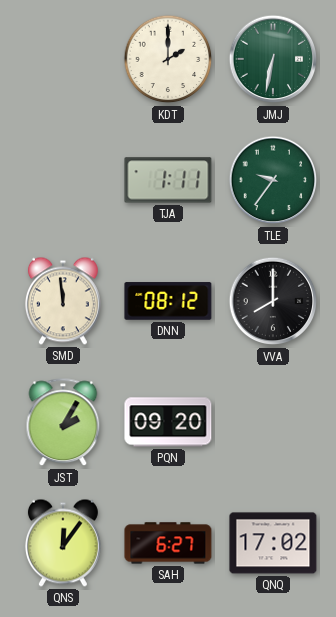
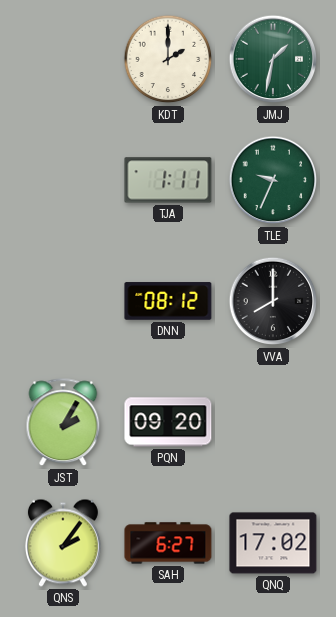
JMJ: 6:32 -> 1:32 (273, 59)
TLE: 9:36 -> 9:34 (273, 180)
SMD: 11:59 -> none (63, 301)
QNS: 12:06 -> 2:06 (63, 543)
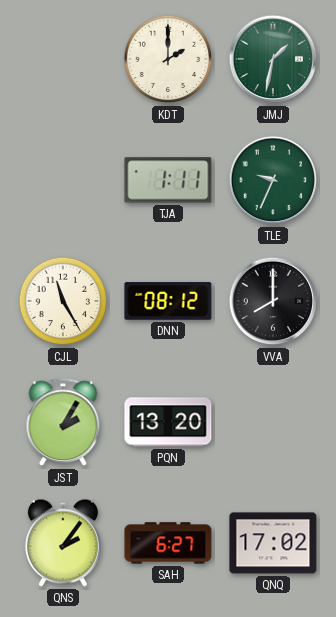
CJL: none -> 11:25 (63, 301)
PQN: 09:20 -> 13:20 (168, 422)
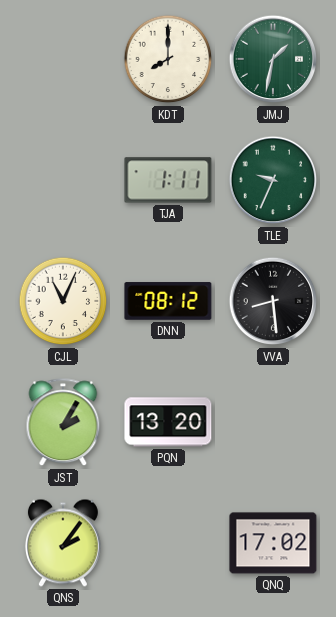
KDT: 2:00 -> 8:00 (168, 59)
CJL: 11:25 -> 11:04 (63, 301)
VVA: 8:00 -> 8:29 (273, 301)
SAH: 6:27 -> none (168, 543)
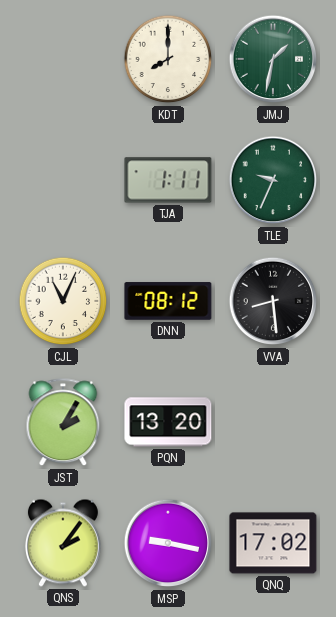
MSP: none -> 9:17 (168, 543)
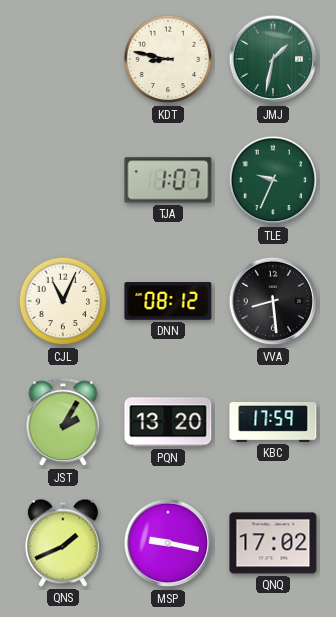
KDT: 8:00 -> 8:47 (168, 59)
TJA: 1:11 -> 1:07 (168, 180)
KBC: none -> 17:59 (273, 423)
QNS: 2:06 -> 1:41 (63, 543)
